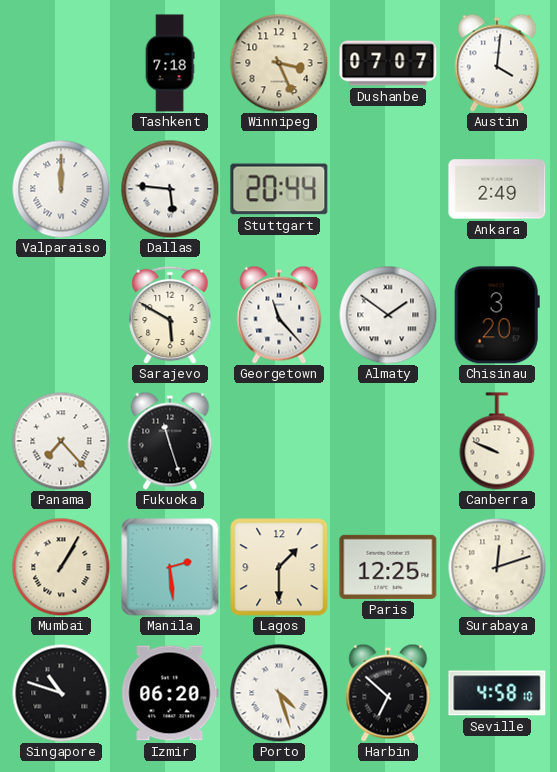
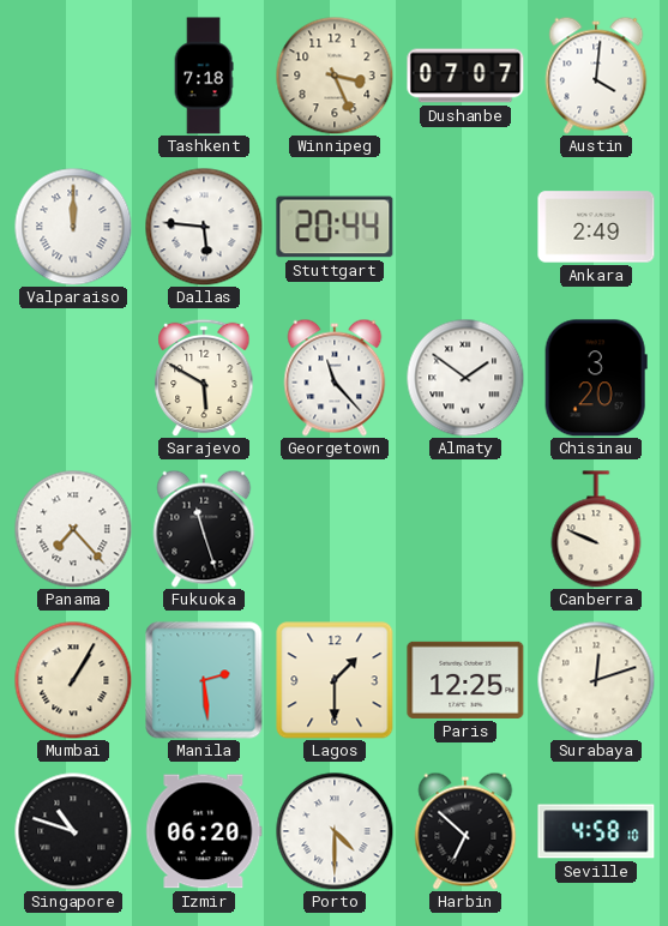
Porto: 4:27 -> 4:30 (335, 831)
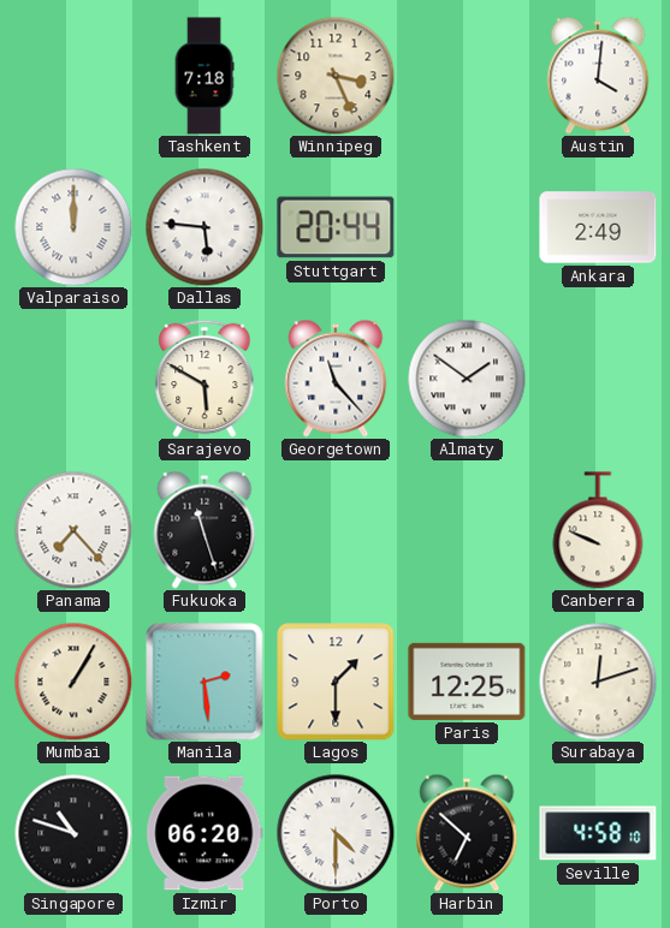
Dushanbe: 07:07 -> none (465, 76)
Chisinau: 3:20 -> none (596, 378)
